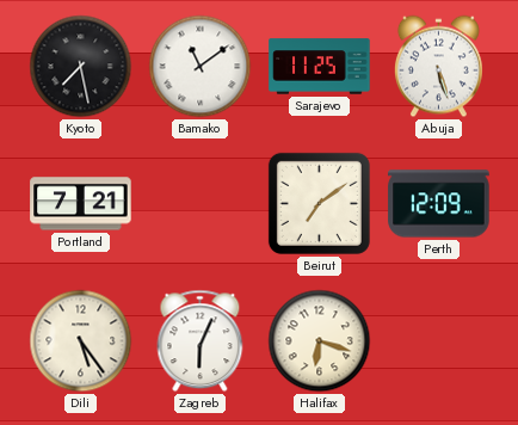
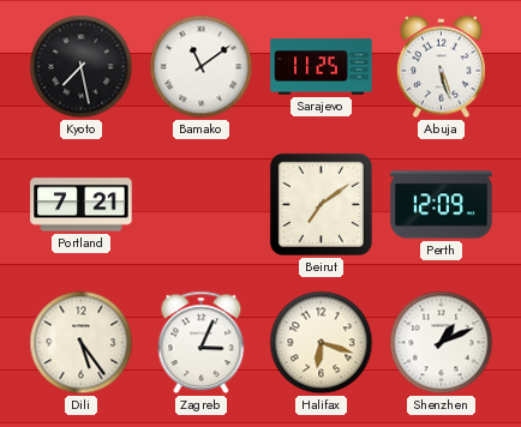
Zagreb: 6:04 -> 3:04 (202, 343)
Shenzhen: none -> 1:11 (442, 343)
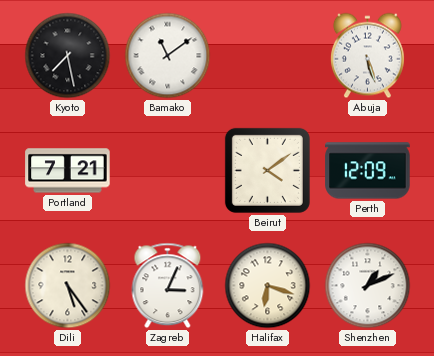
Sarajevo: 11:25 -> none (322, 67)
Beirut: 7:09 -> 4:09 (267, 170)
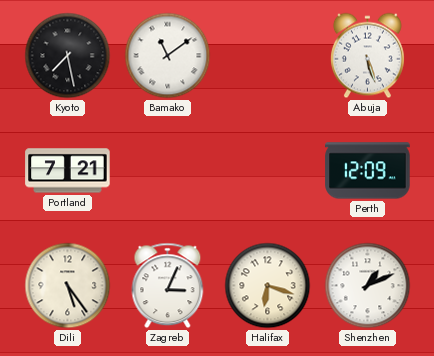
Beirut: 4:09 -> none (267, 170)
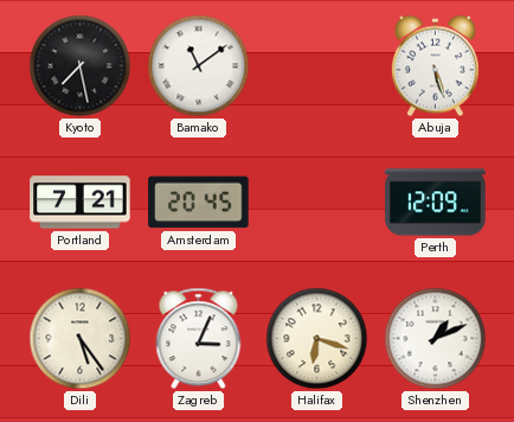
Amsterdam: none -> 20:45 (199, 203)
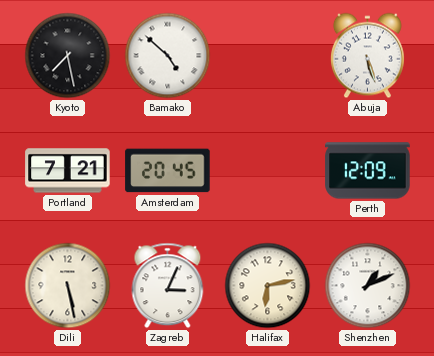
Bamako: 11:09 -> 4:52 (168, 56)
Dili: 5:24 -> 5:28 (68, 286)
Halifax: 6:18 -> 6:13 (268, 286)
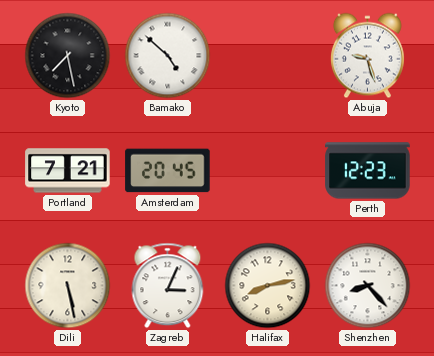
Abuja: 5:27 -> 9:27 (367, 56)
Perth: 12:09 -> 12:23 (368, 171)
Halifax: 6:13 -> 8:13 (268, 286)
Shenzhen: 1:11 -> 8:23 (368, 286)
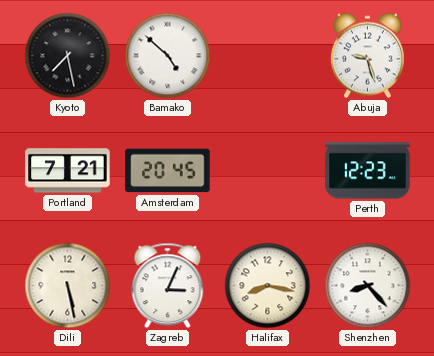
Halifax: 8:13 -> 8:17 (268, 286)
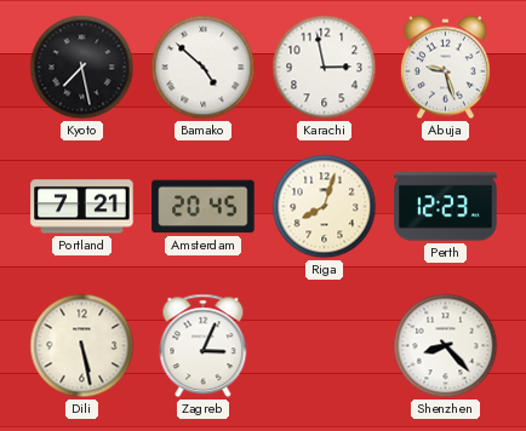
Karachi: none -> 2:58 (325, 68)
Riga: none -> 8:03 (325, 207)
Halifax: 8:17 -> none (268, 286)
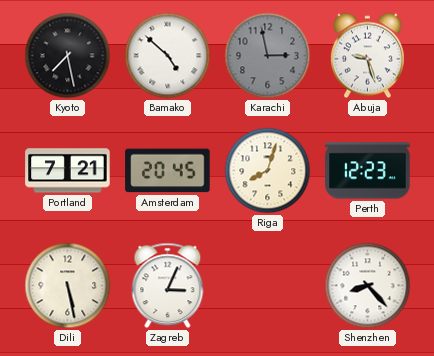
Karachi dial: white -> grey (268, 56)
